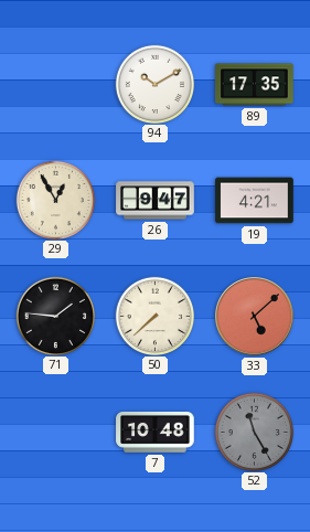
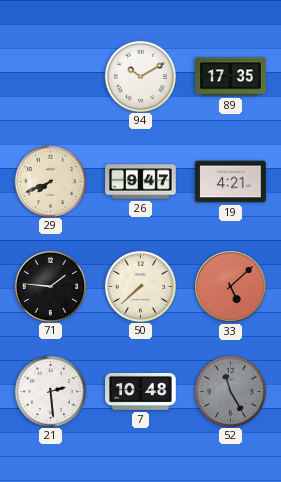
29: 12:55 -> 7:41 (50, 181)
21: none -> 2:29 (50, 391)
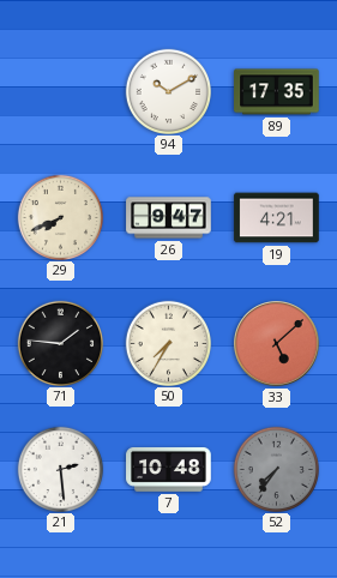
50: 7:38 -> 7:35 (168, 343)
52: 11:25 -> 7:36 (276, 469)
